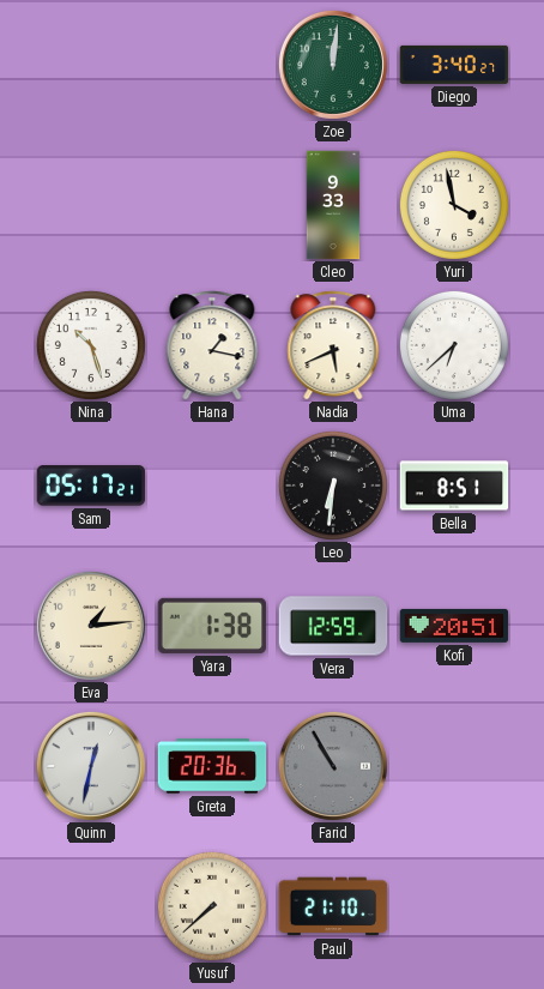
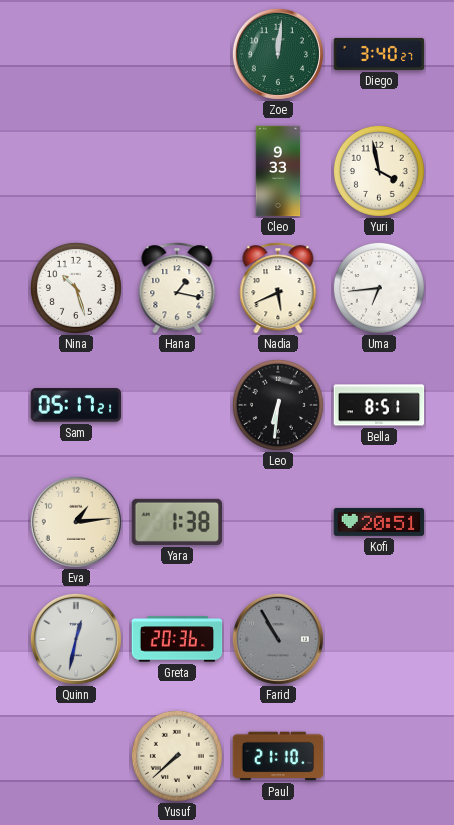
Uma: 6:38 -> 6:44 (379, 288)
Vera: 12:59 -> none (333, 626)
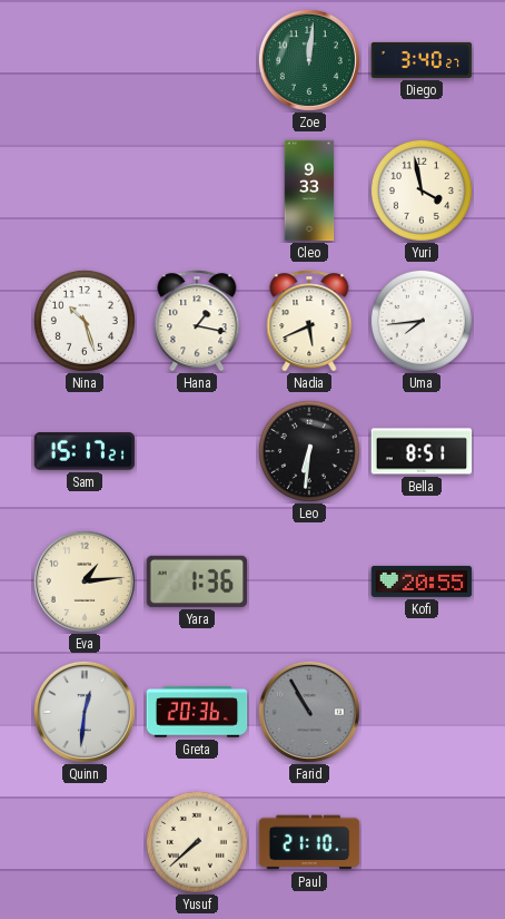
Uma: 6:44 -> 7:44 (422, 321)
Sam: 05:17 -> 15:17 (85, 451)
Yara: 1:38 -> 1:36 (197, 581)
Kofi: 20:51 -> 20:55 (422, 581)
Quinn: 12:32 -> 12:31 (85, 712)
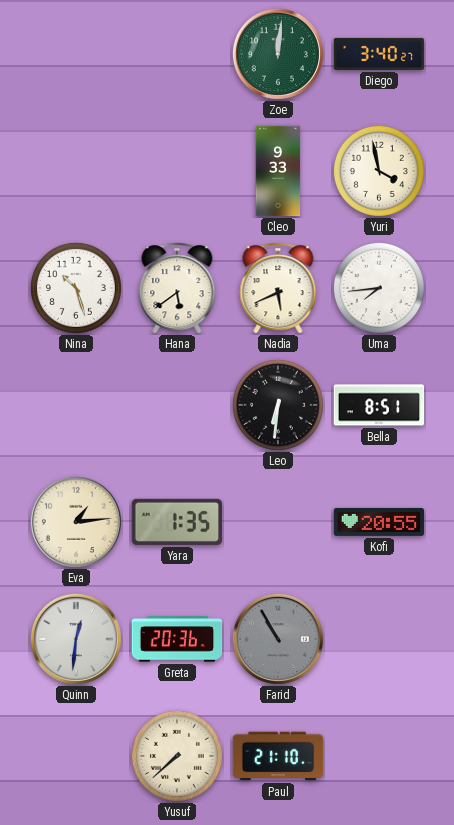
Hana: 1:17 -> 5:39 (177, 288)
Sam: 15:17 -> none (85, 451)
Yara: 1:36 -> 1:35 (177, 522)
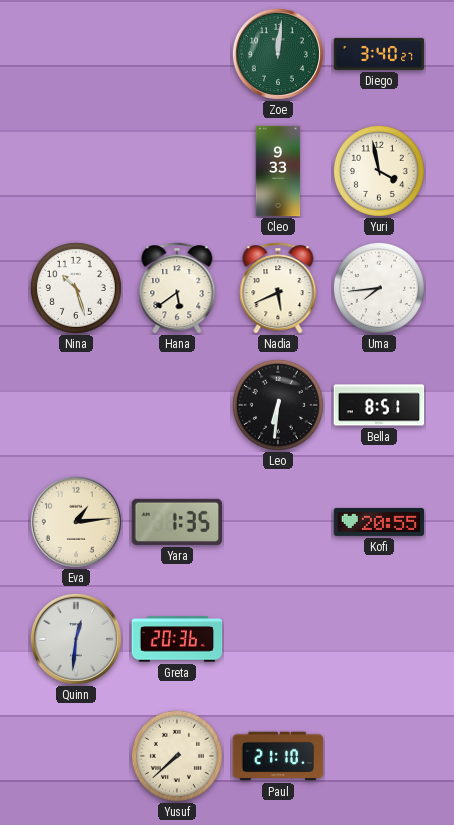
Farid: 10:55 -> none (278, 639)
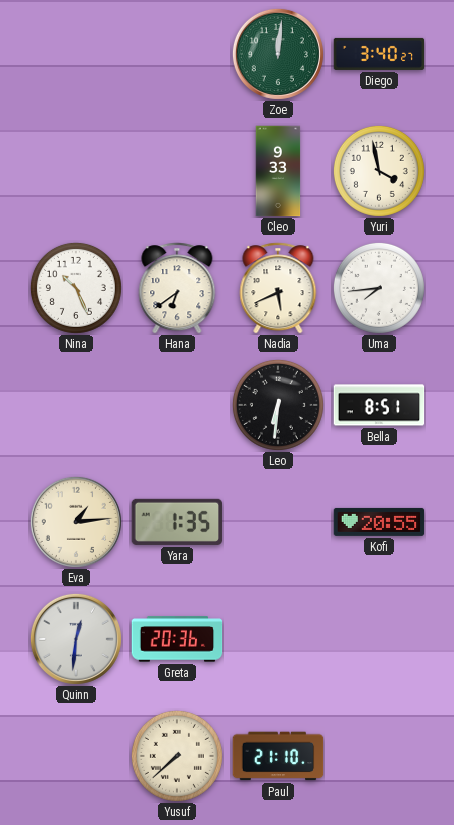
Nina: 10:27 -> 10:26 (76, 288)
Hana: 5:39 -> 6:39 (177, 288)
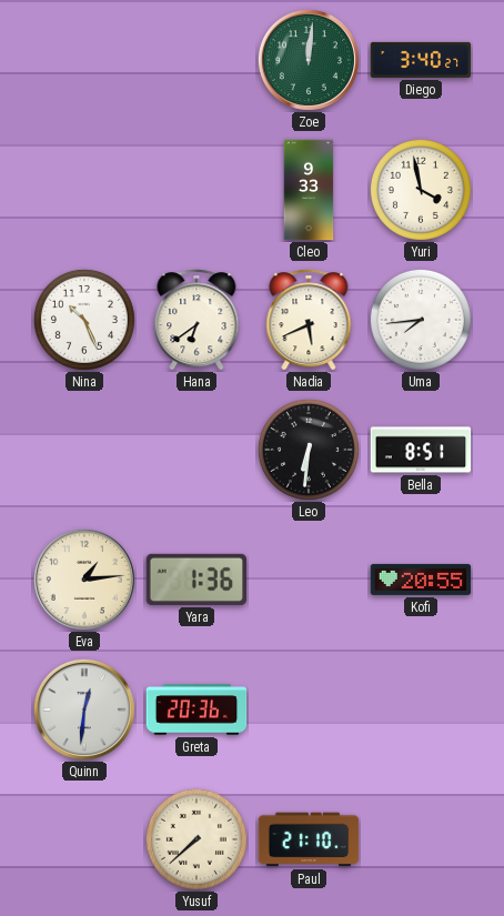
Yara: 1:35 -> 1:36 (196, 580)
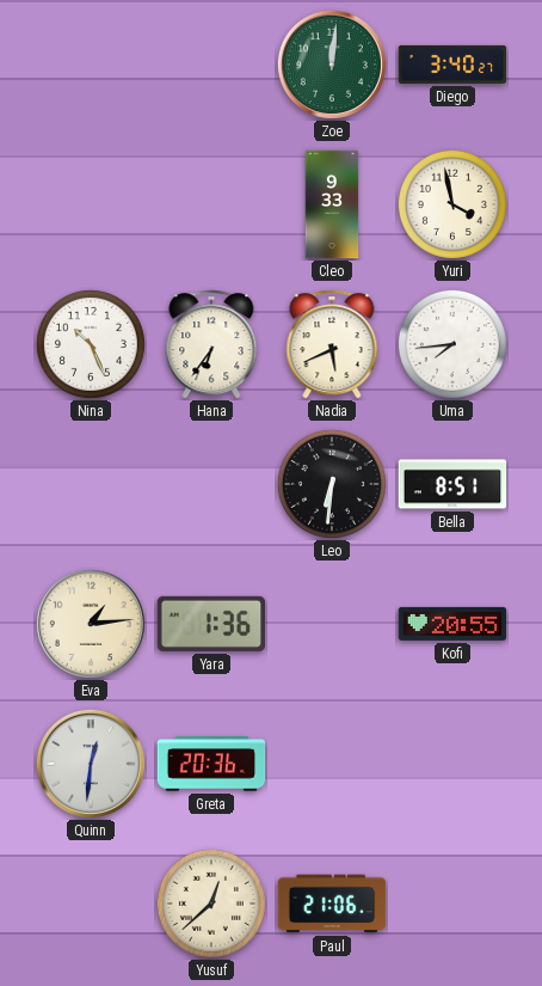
Hana: 6:39 -> 6:36 (211, 344)
Yusuf: 7:38 -> 12:38 (211, 904)
Paul: 21:10 -> 21:06 (332, 904)
